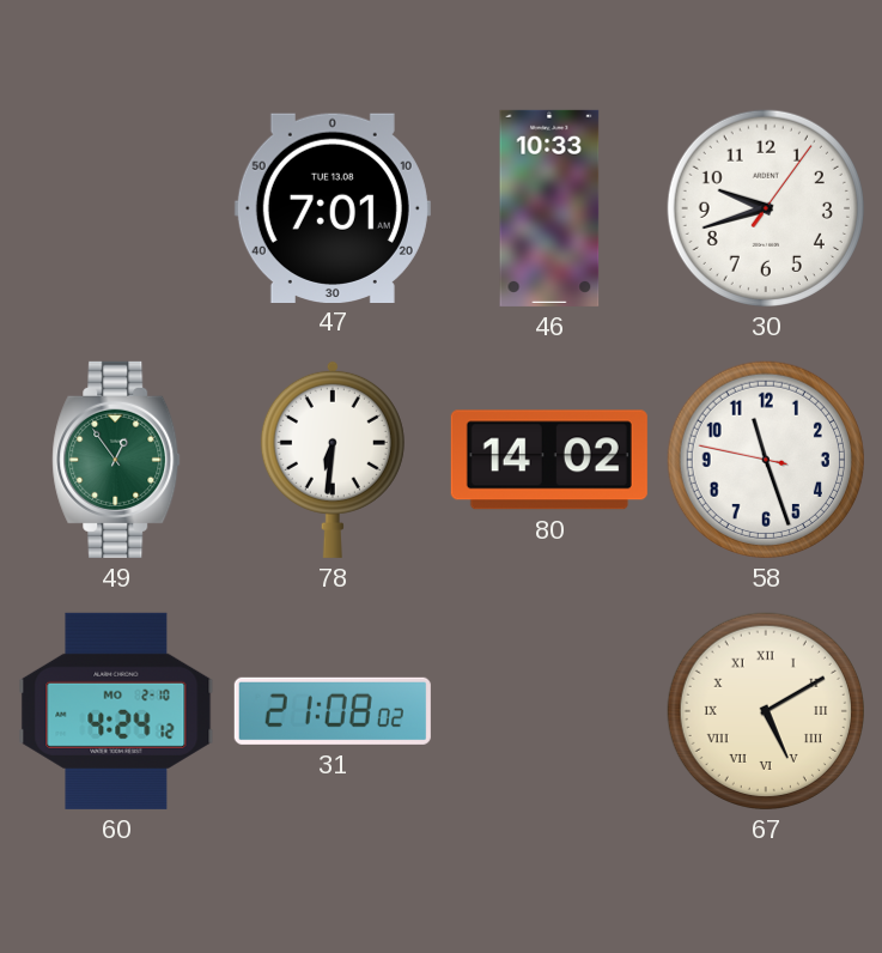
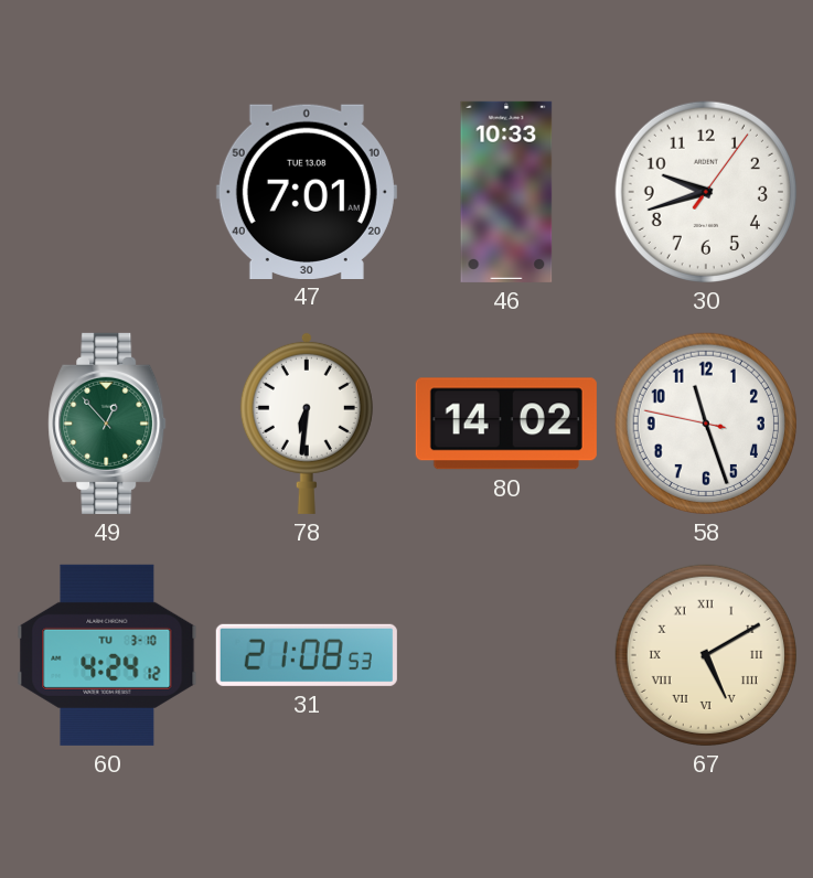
49: 12:54 -> 12:53 (107, 424)
60 date: MO 2-10 -> TU 3-10 (107, 655)
31: 21:08:02 -> 21:08:53 (307, 655)
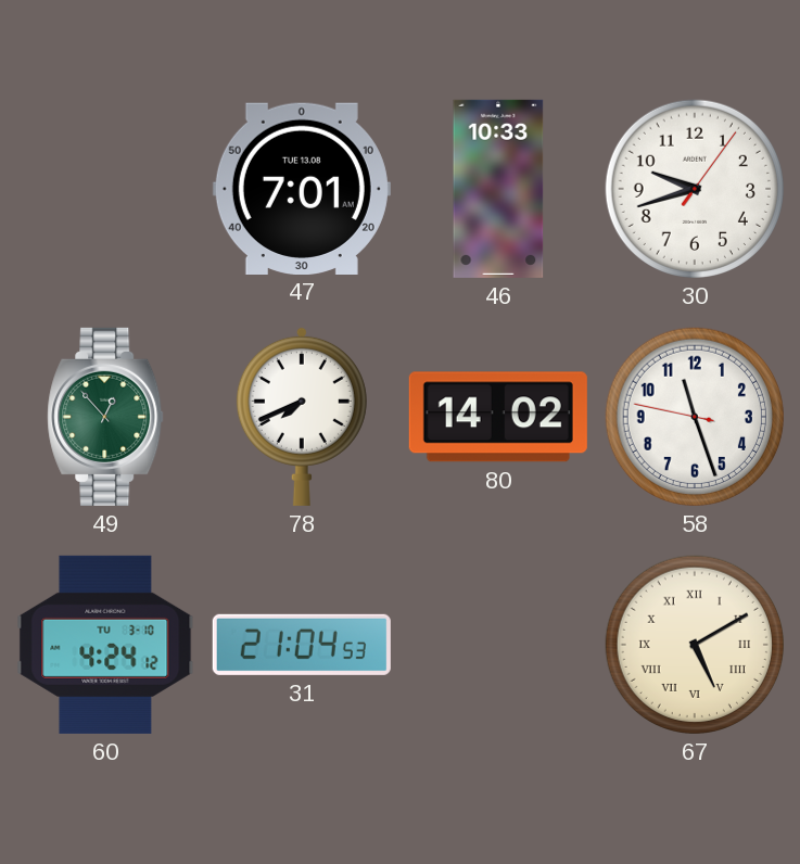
78: 6:31 -> 7:41 (302, 416)
31: 21:08 -> 21:04 (302, 645)
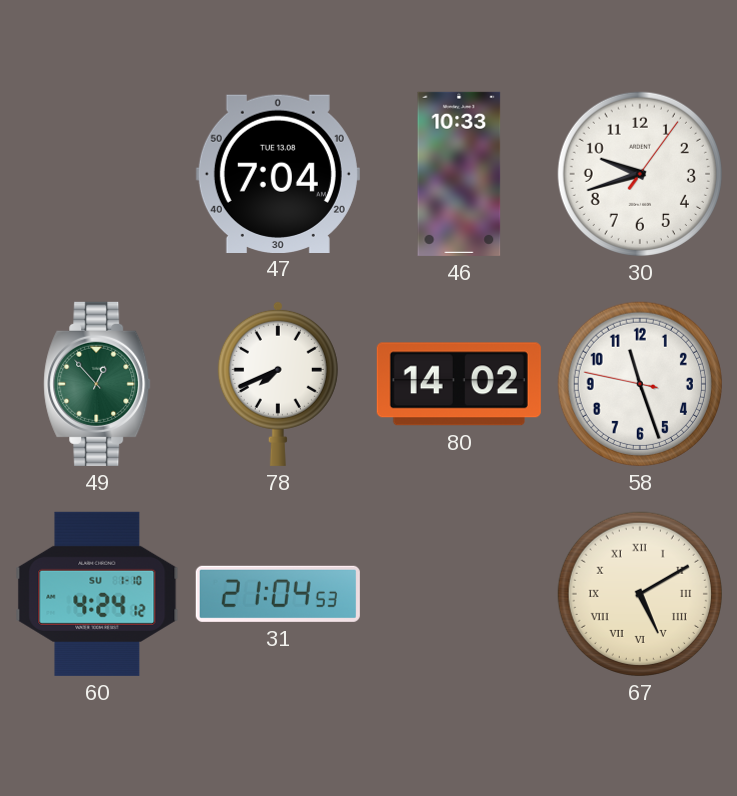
47: 7:01 -> 7:04 (278, 173)
60 date: TU 3-10 -> SU 1-10 (97, 594)
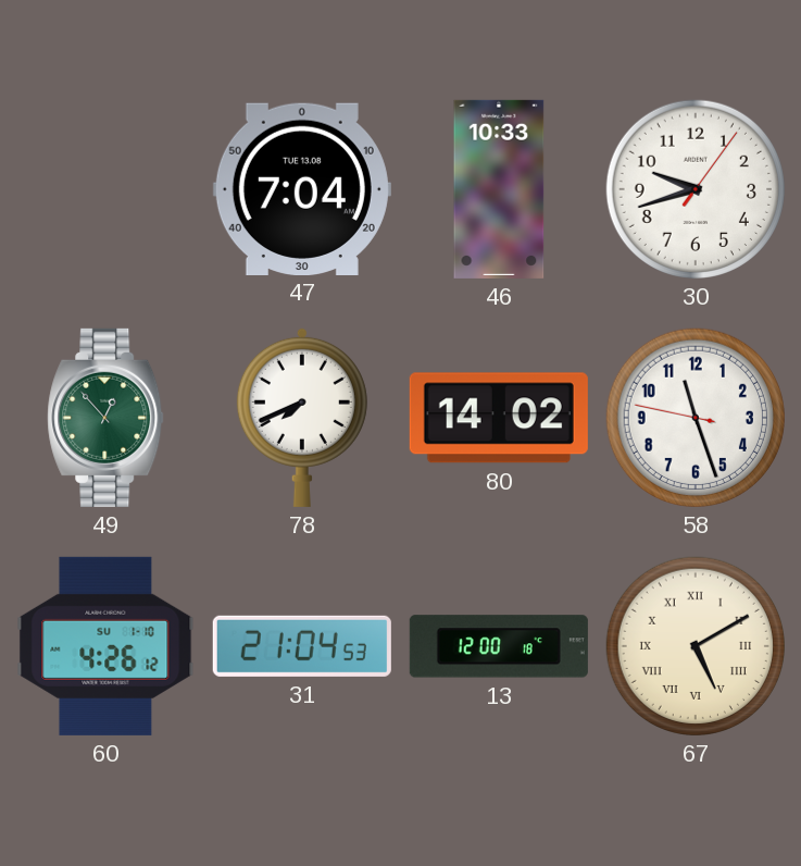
60: 4:24 -> 4:26 (105, 646)
13: none -> 12:00 (499, 646)
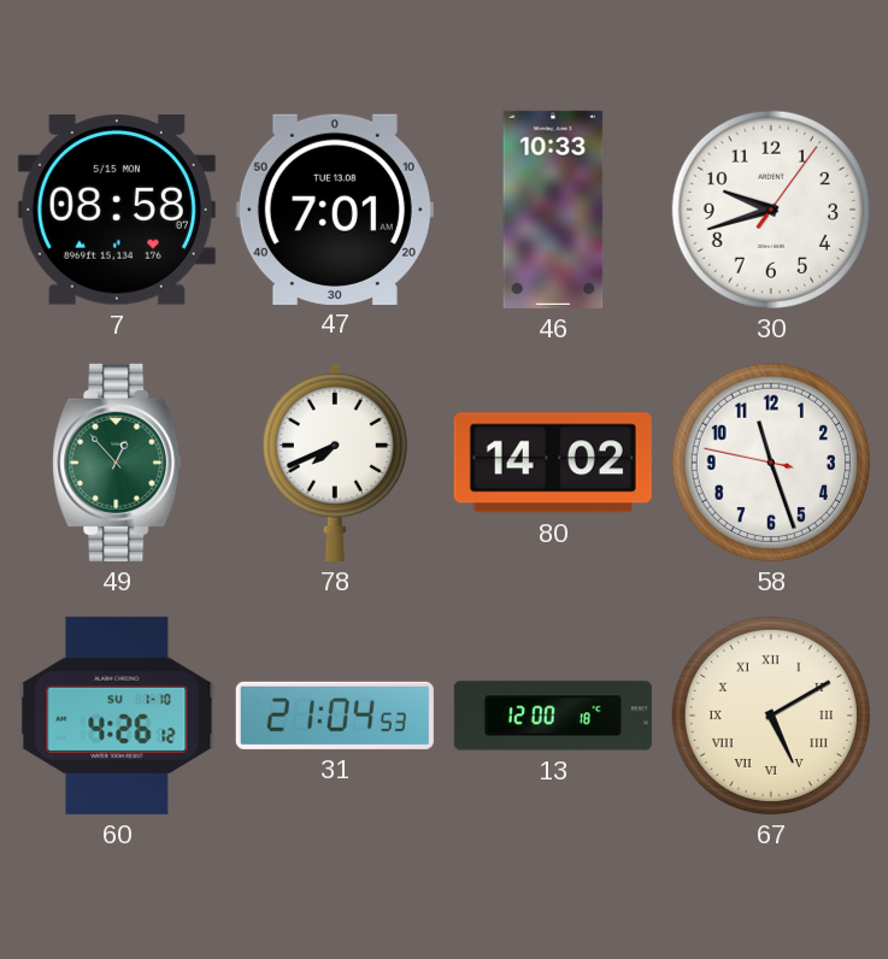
7: none -> 08:58 (117, 211)
47: 7:04 -> 7:01 (335, 208)
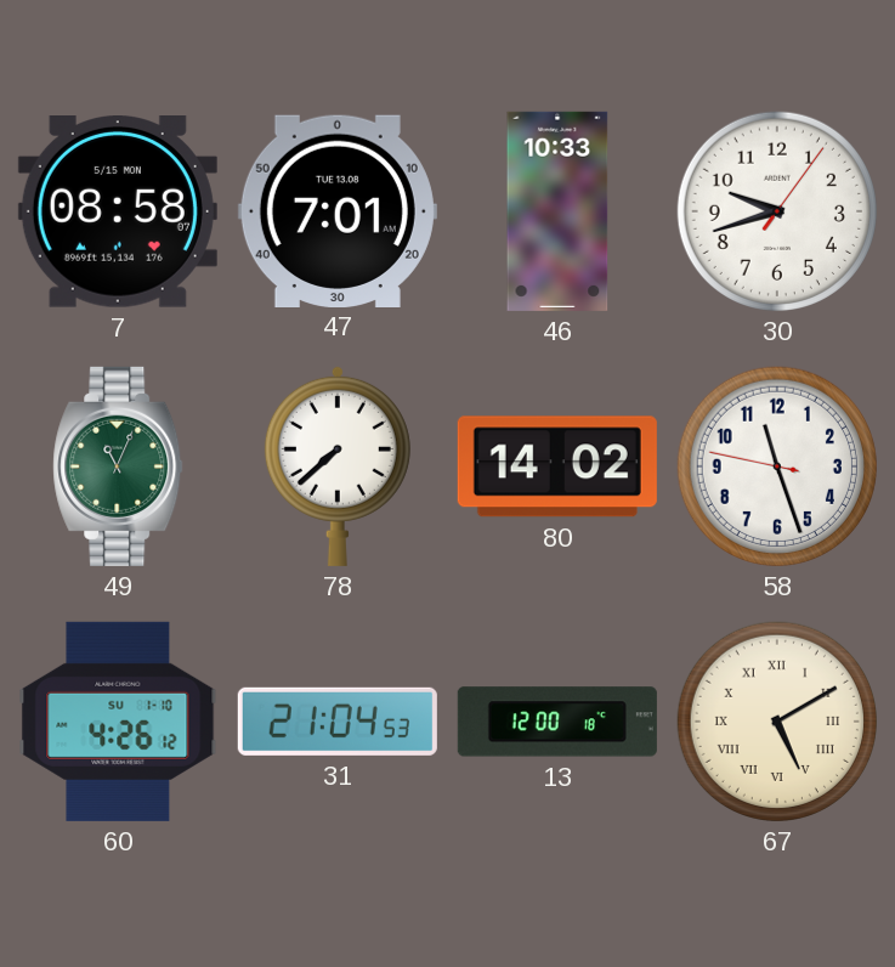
49: 12:53 -> 11:04 (118, 466)
78: 7:41 -> 7:38 (338, 465)
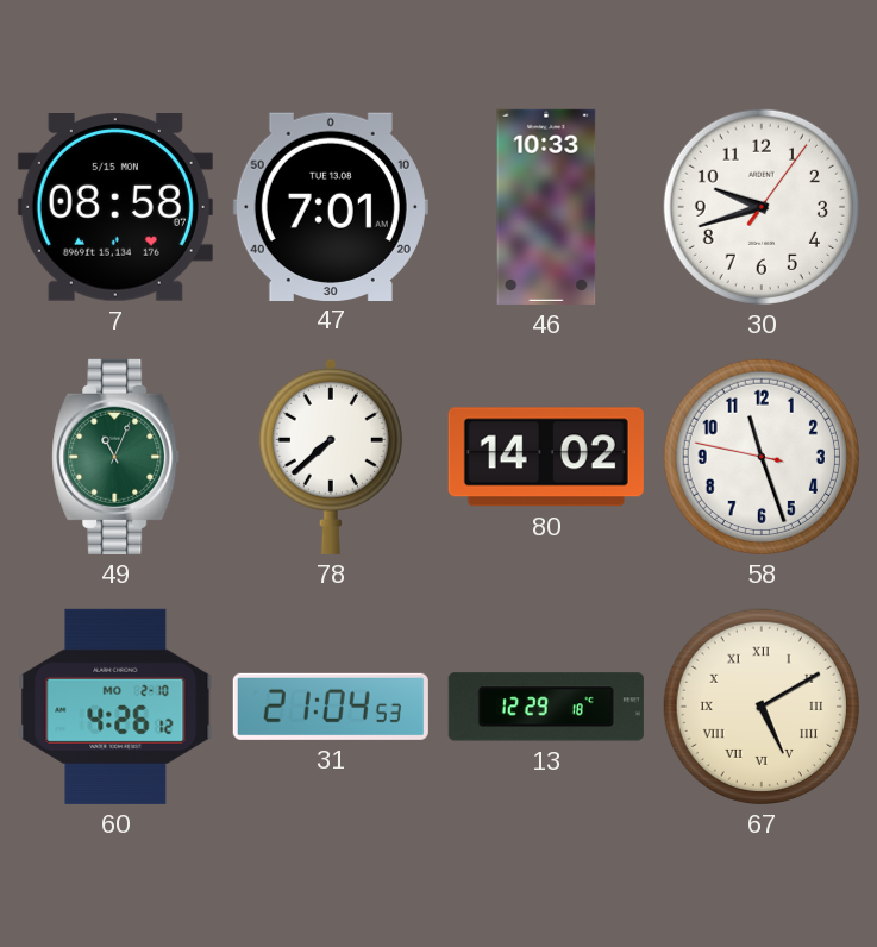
60 date: SU 1-10 -> MO 2-10 (115, 707)
13: 12:00 -> 12:29 (546, 707)
